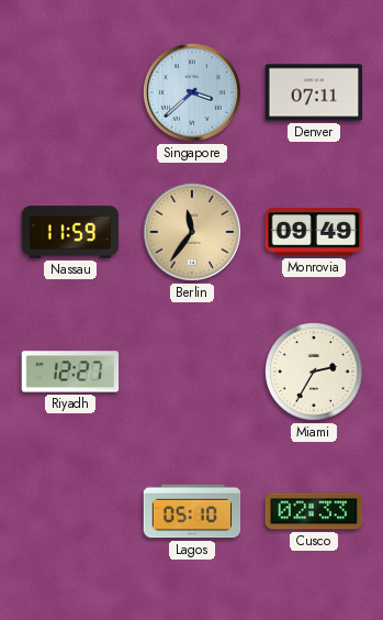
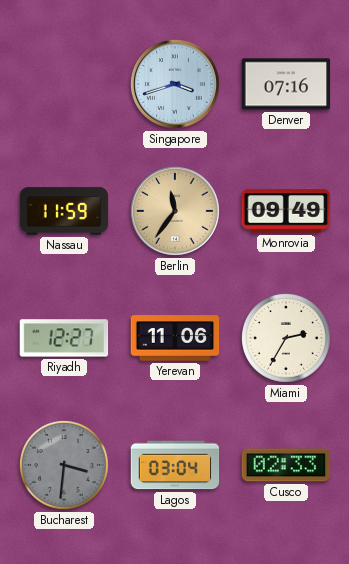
Singapore: 3:38 -> 3:42 (176, 85)
Denver: 07:11 -> 07:16 (286, 84)
Yerevan: none -> 11:06 (175, 338)
Bucharest: none -> 3:31 (65, 466)
Lagos: 05:10 -> 03:04 (175, 465)
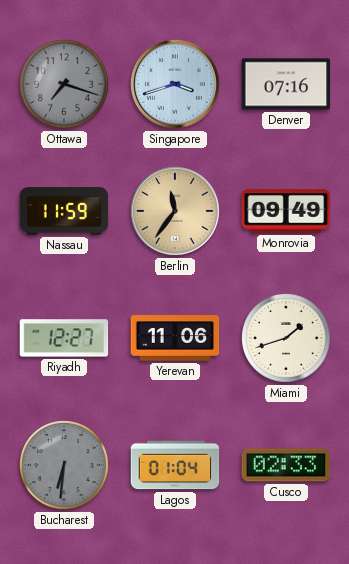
Ottawa: none -> 7:18 (65, 85)
Miami: 2:35 -> 1:42 (287, 339)
Bucharest: 3:31 -> 6:31 (65, 466)
Lagos: 03:04 -> 01:04 (175, 465)
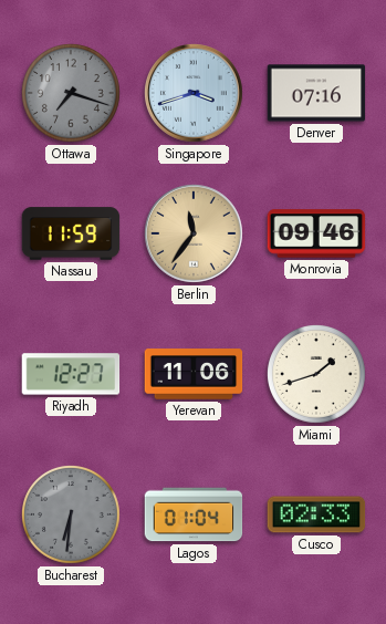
Monrovia: 09:49 -> 09:46 (316, 233)
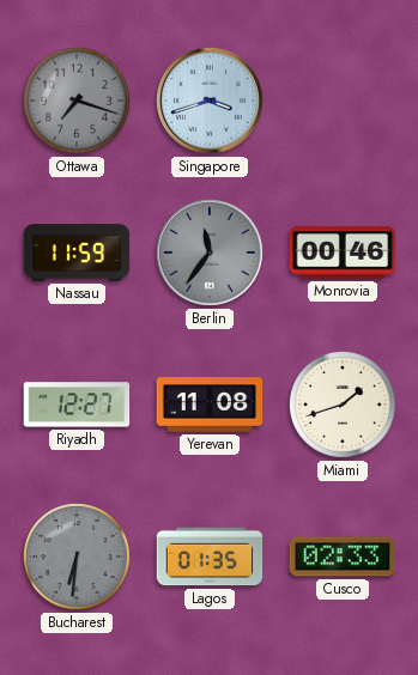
Denver: 07:16 -> none (316, 93)
Berlin dial: champagne -> grey (211, 254)
Monrovia: 09:46 -> 00:46 (343, 253)
Yerevan: 11:06 -> 11:08 (210, 405)
Lagos: 01:04 -> 01:35 (210, 557)
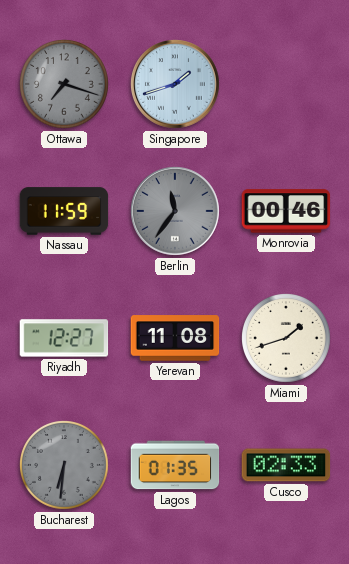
Singapore: 3:42 -> 1:42 (176, 85)
